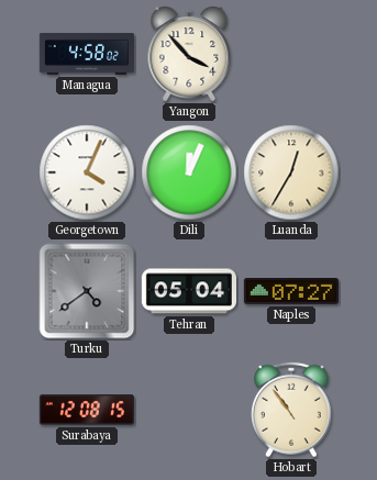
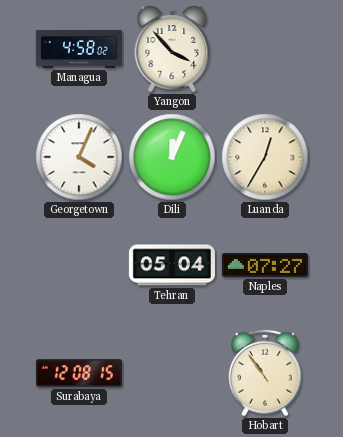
Turku: 4:39 -> none (87, 291)
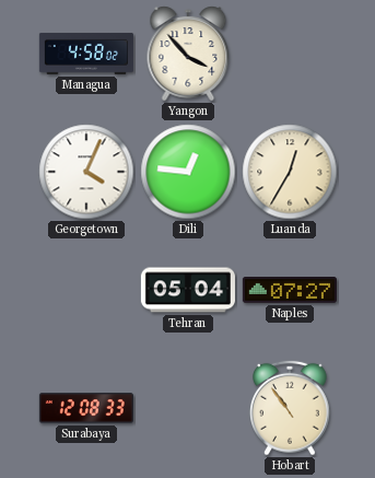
Dili: 12:04 -> 12:46 (188, 172)
Surabaya: 12:08:15 -> 12:08:33 (86, 408)
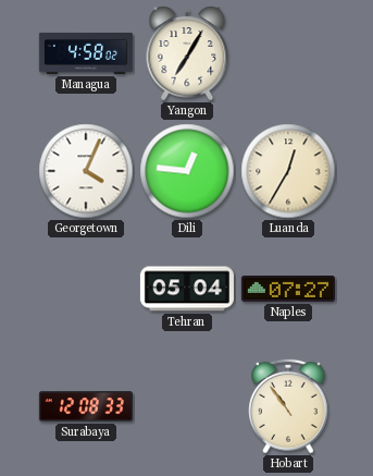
Yangon: 3:53 -> 7:05 (187, 53)
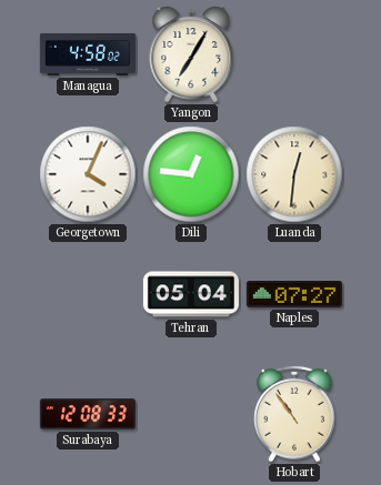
Luanda: 12:35 -> 12:31 (294, 174)
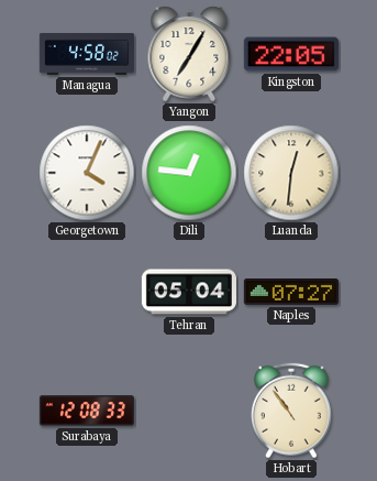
Kingston: none -> 22:05 (291, 54)
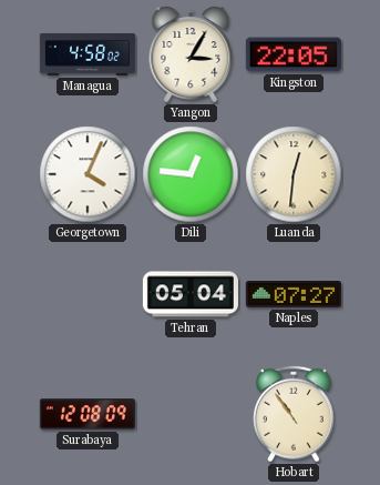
Yangon: 7:05 -> 3:05 (191, 54)
Surabaya: 12:08:33 -> 12:08:09 (88, 414)
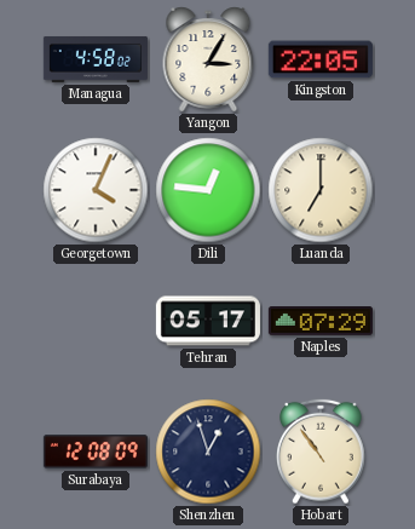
Luanda: 12:31 -> 7:00 (321, 190)
Tehran: 05:04 -> 05:17 (208, 321)
Naples: 07:27 -> 07:29 (321, 321)
Shenzhen: none -> 12:57 (208, 452)
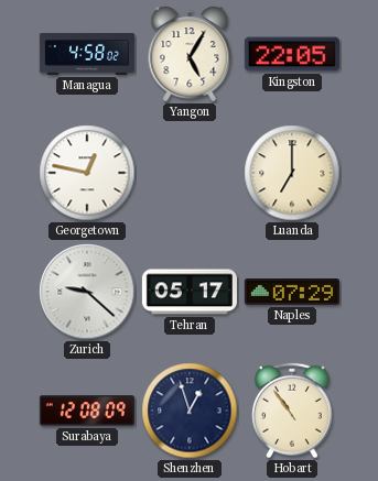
Yangon: 3:05 -> 5:05 (190, 54)
Georgetown: 4:04 -> 12:47 (87, 173)
Dili: 12:46 -> none (208, 190)
Zurich: none -> 9:22 (87, 292)
